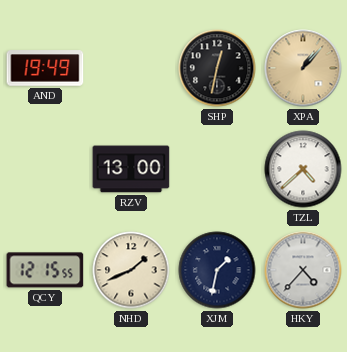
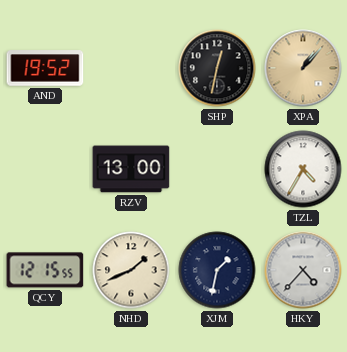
AND: 19:49 -> 19:52 (45, 68)
TZL: 4:38 -> 4:35 (303, 169)
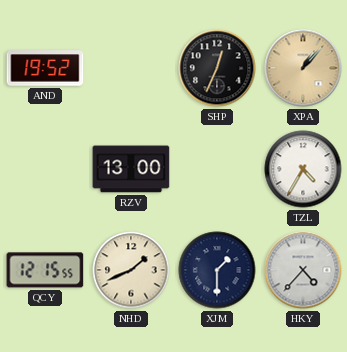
SHP: 12:32 -> 12:34 (217, 68)
XJM: 1:32 -> 1:30 (217, 270)
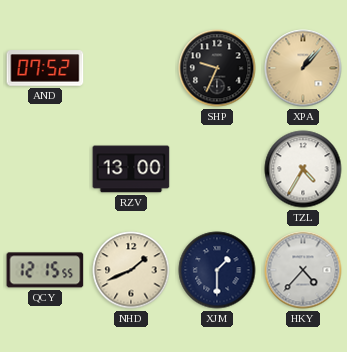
AND: 19:52 -> 07:52 (45, 68)
SHP: 12:34 -> 9:34 (217, 68)
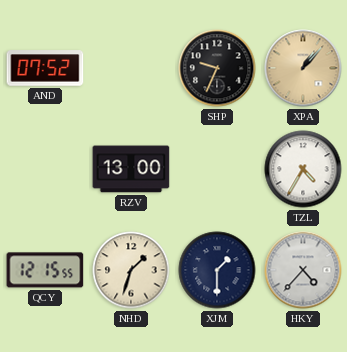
NHD: 1:41 -> 1:33 (131, 270)
